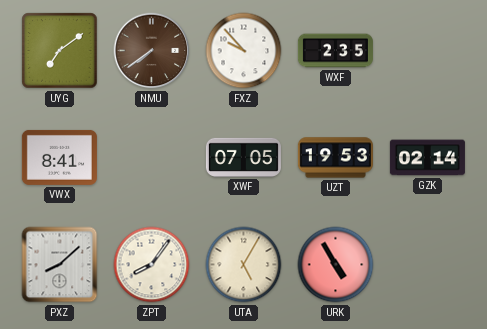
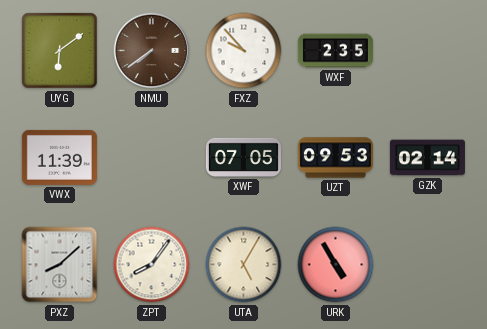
UYG: 7:09 -> 6:09 (60, 51)
VWX: 8:41 -> 11:39 (59, 157)
UZT: 19:53 -> 09:53 (335, 158)
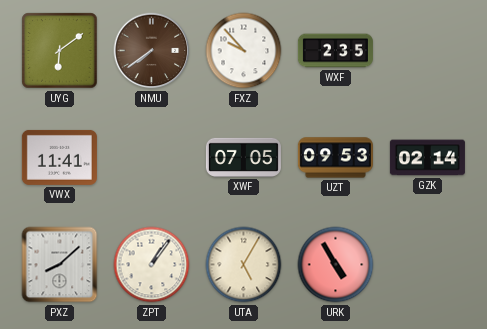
VWX: 11:39 -> 11:41 (59, 157)
ZPT: 8:06 -> 1:06 (152, 265)
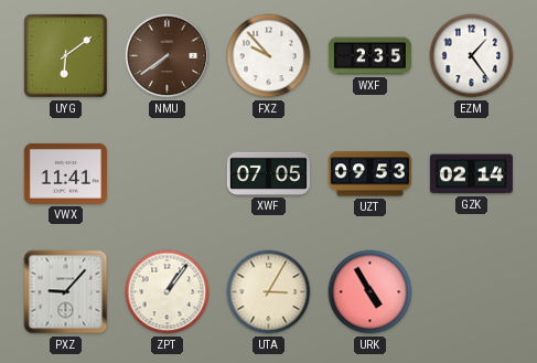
EZM: none -> 1:24 (472, 56)
PXZ: 8:08 -> 9:07 (66, 292)
UTA: 5:05 -> 3:05 (269, 292)
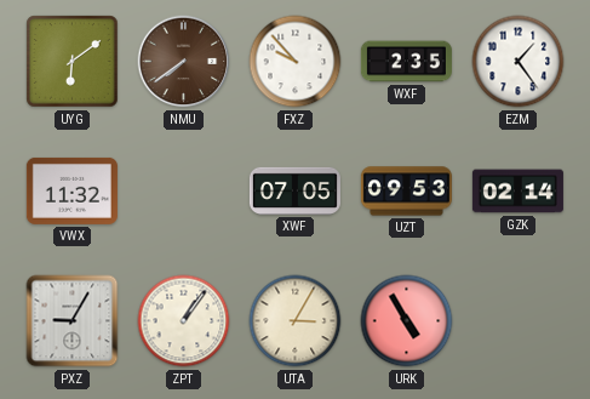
VWX: 11:41 -> 11:32 (71, 190)
PXZ: 9:07 -> 9:05 (73, 321)
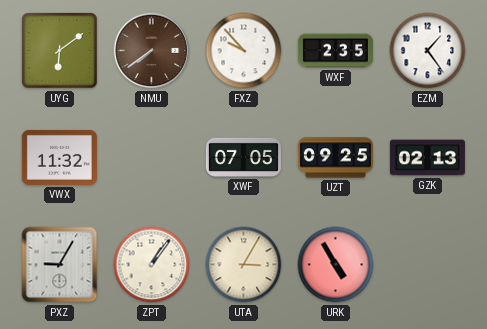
UZT: 09:53 -> 09:25 (335, 158)
GZK: 02:14 -> 02:13 (427, 158)
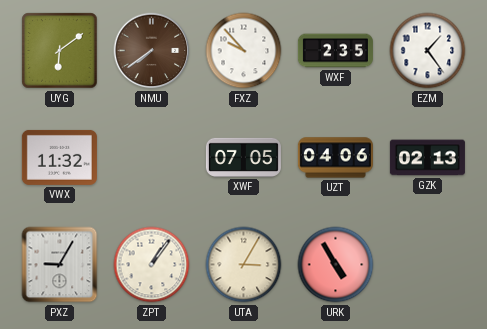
UZT: 09:25 -> 04:06 (335, 158)
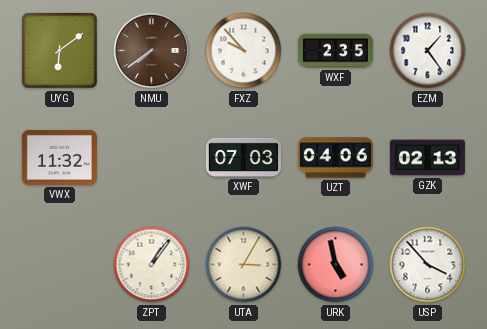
XWF: 07:05 -> 07:03 (243, 157)
PXZ: 9:05 -> none (60, 265)
URK: 4:55 -> 4:58 (336, 265)
USP: none -> 3:53 (428, 265)
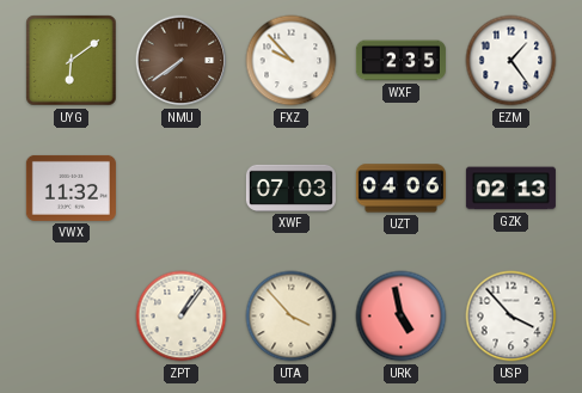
UTA: 3:05 -> 3:53 (292, 317)
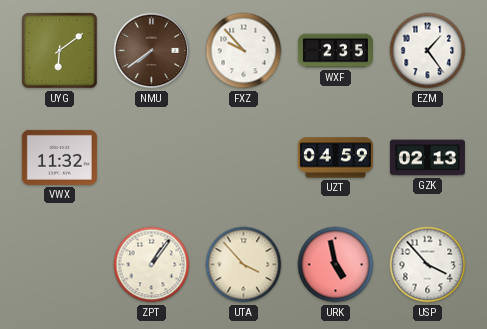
XWF: 07:03 -> none (290, 188)
UZT: 04:06 -> 04:59 (335, 158)
